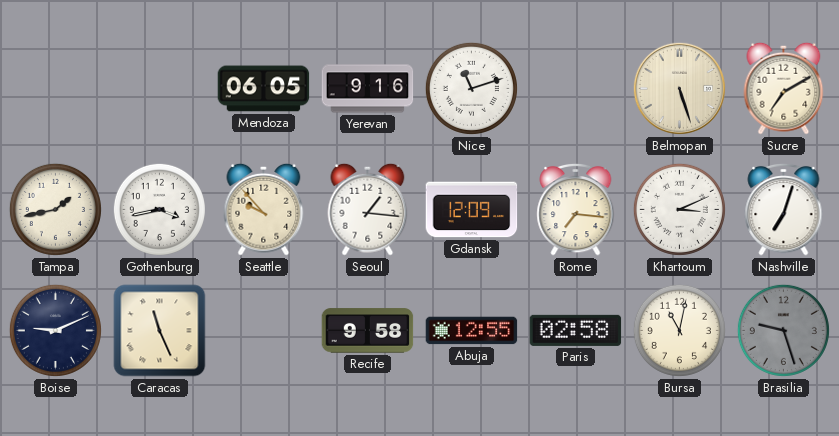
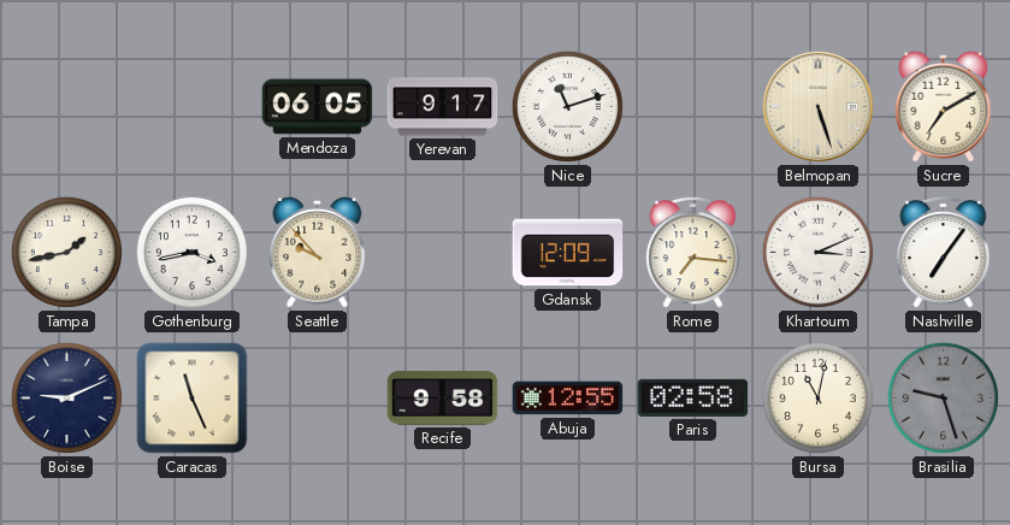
Yerevan: 9:16 -> 9:17 (443, 107)
Seoul: 1:16 -> none (368, 209)
Nashville: 7:03 -> 7:06 (944, 252)
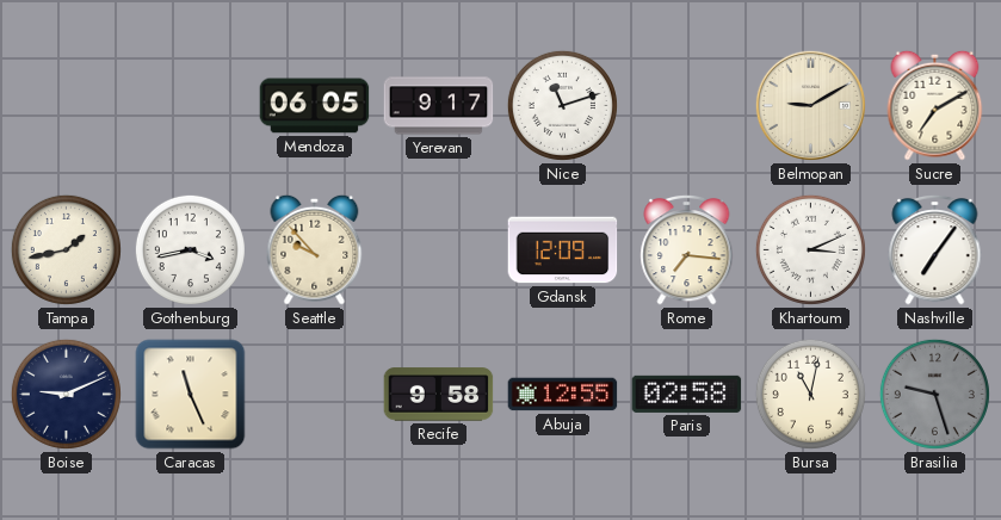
Belmopan: 5:27 -> 9:10 (810, 105)
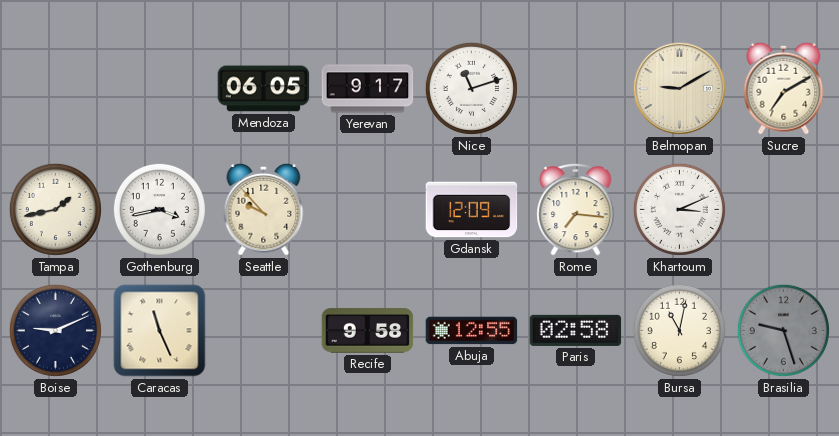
Nashville: 7:06 -> none (935, 249)
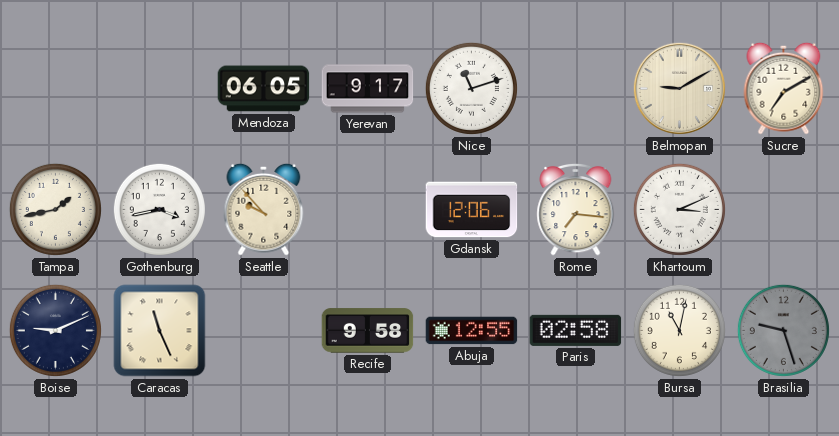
Gdansk: 12:09 -> 12:06 (472, 210)
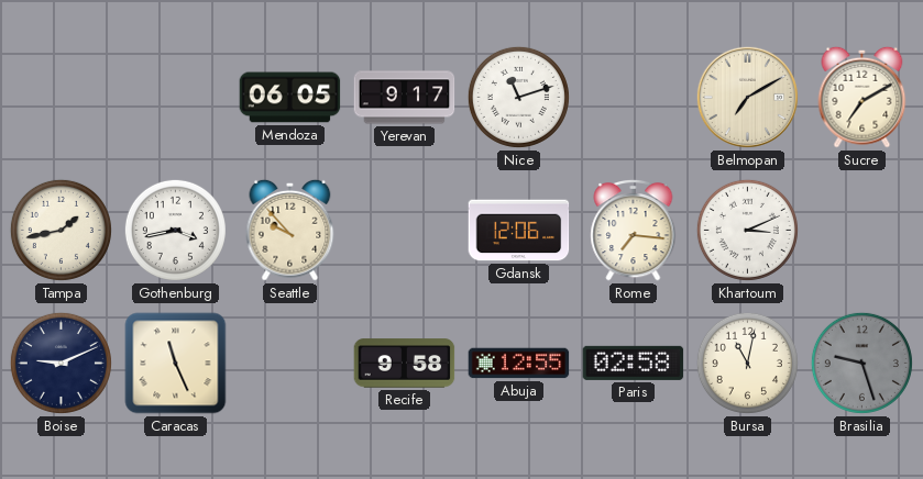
Belmopan: 9:10 -> 7:10 (747, 97)
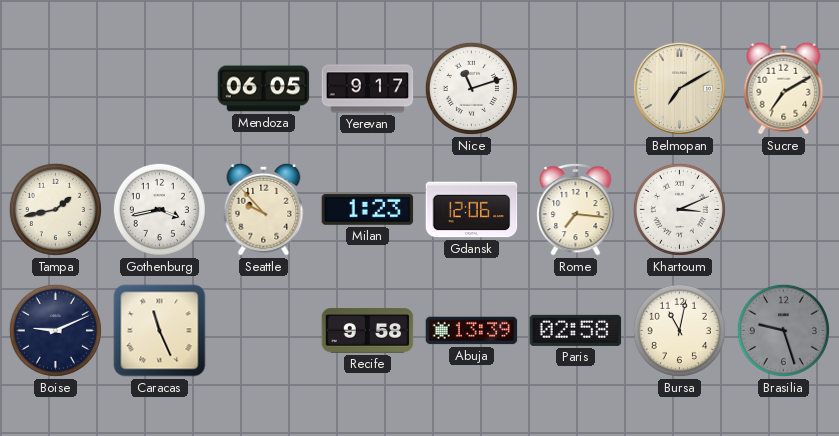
Milan: none -> 1:23 (368, 209)
Abuja: 12:55 -> 13:39 (472, 331)
